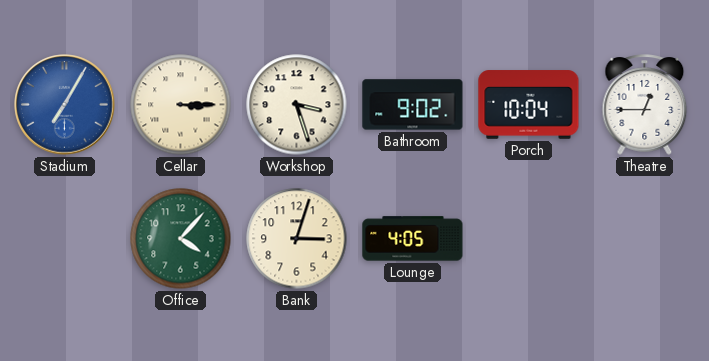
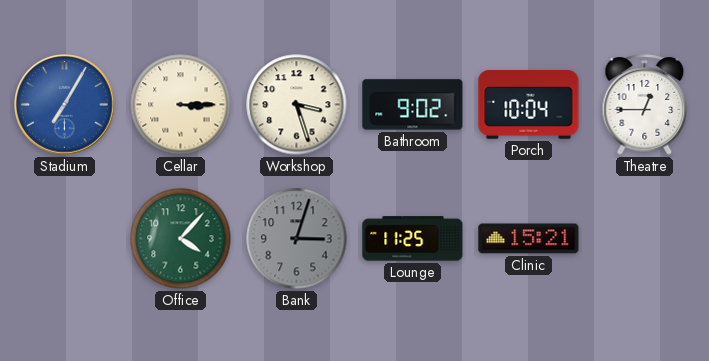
Bank dial: cream -> grey (297, 239)
Lounge: 4:05 -> 11:25 (413, 239)
Clinic: none -> 15:21 (529, 239)
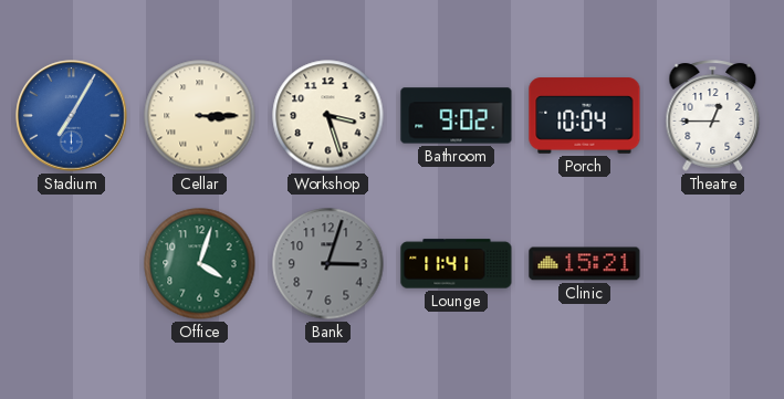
Office: 4:07 -> 4:03 (200, 264)
Lounge: 11:25 -> 11:41 (457, 264)
